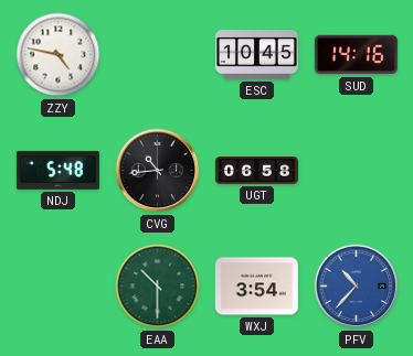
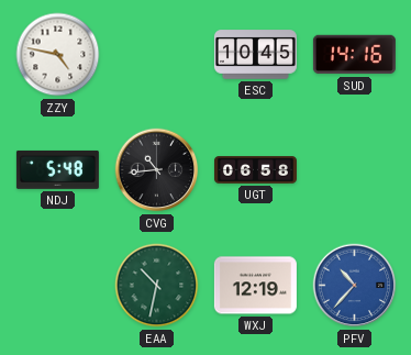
EAA: 10:30 -> 10:32 (157, 286)
WXJ: 3:54 -> 12:19 (255, 286)
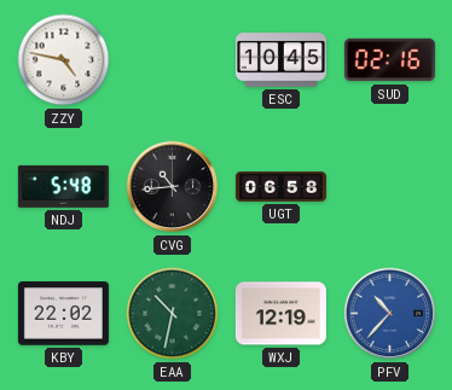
SUD: 14:16 -> 02:16 (389, 60)
KBY: none -> 22:02 (63, 314)
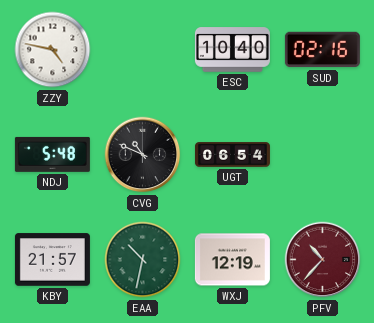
ESC: 10:45 -> 10:40 (232, 50)
CVG: 10:44 -> 10:49 (143, 155)
UGT: 06:58 -> 06:54 (232, 155)
KBY: 22:02 -> 21:57 (52, 260)
PFV dial: blue -> burgundy (323, 260)
